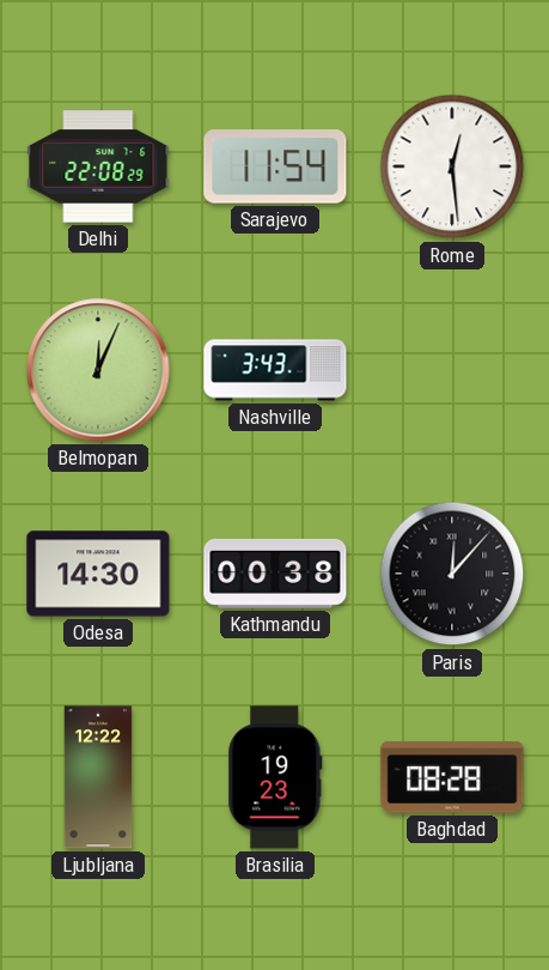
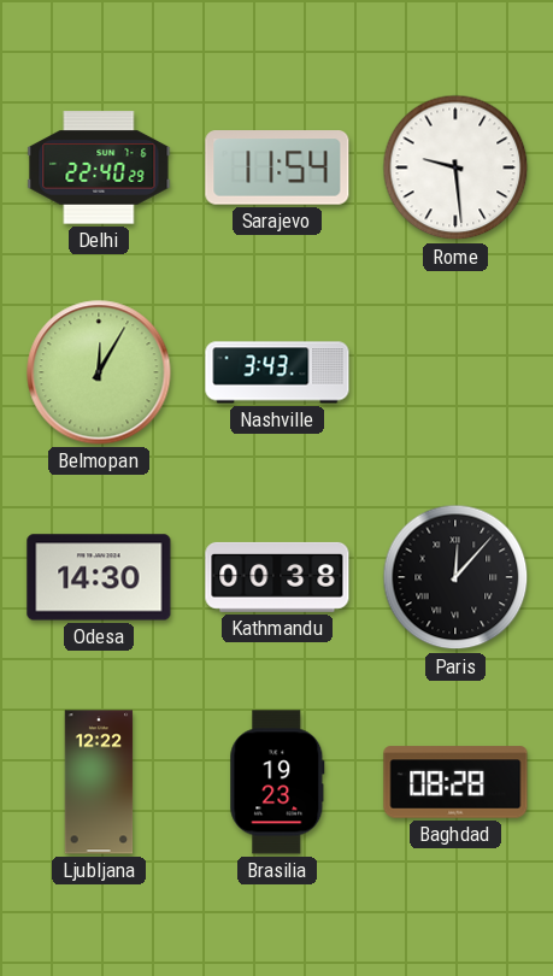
Delhi: 22:08 -> 22:40 (99, 167)
Rome: 12:29 -> 9:29 (455, 167)
Belmopan: 12:04 -> 12:05 (99, 372)
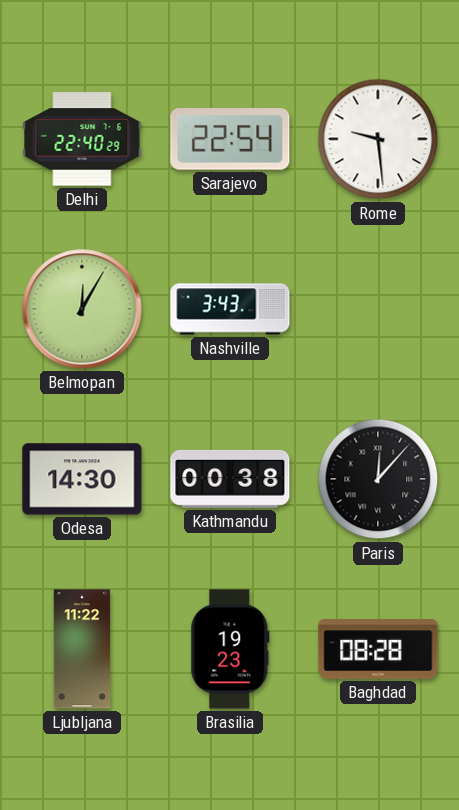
Sarajevo: 11:54 -> 22:54 (230, 139)
Ljubljana: 12:22 -> 11:22 (82, 649)
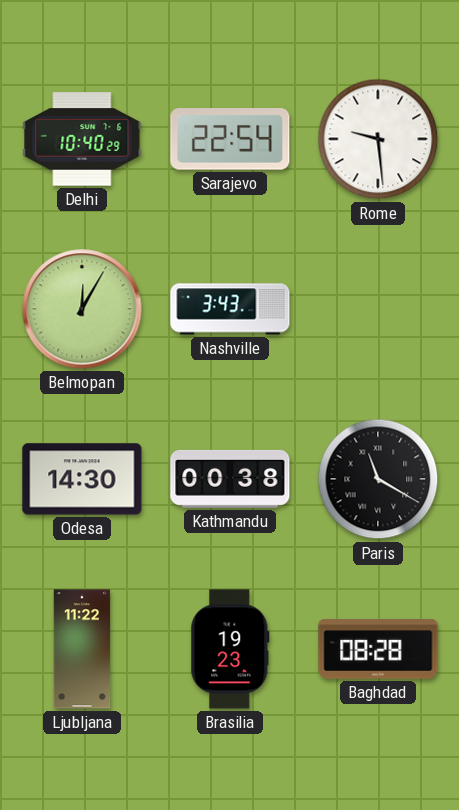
Delhi: 22:40 -> 10:40 (82, 139)
Paris: 12:07 -> 11:20 (378, 479)
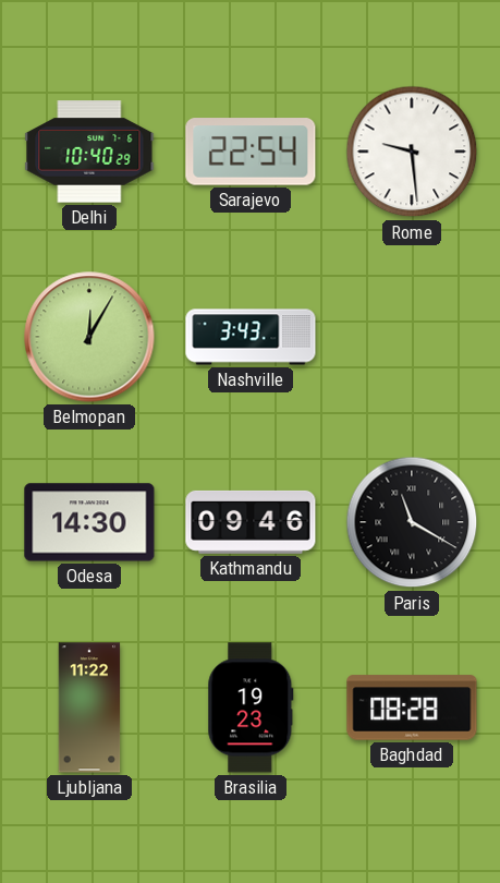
Kathmandu: 00:38 -> 09:46 (251, 522)
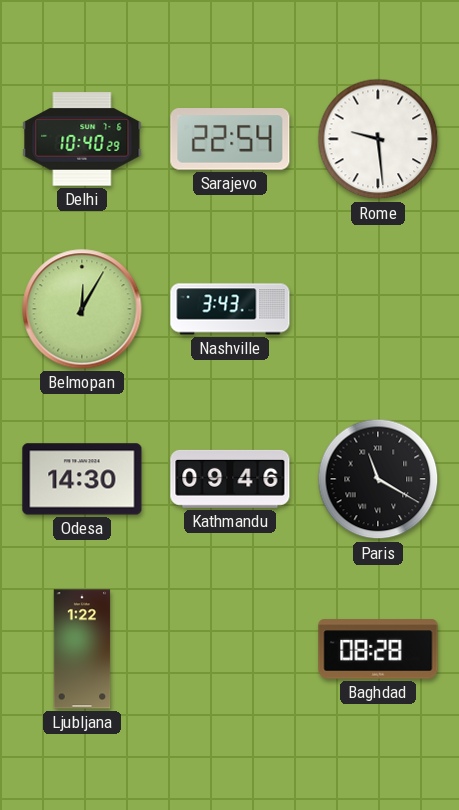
Ljubljana: 11:22 -> 1:22 (82, 649)
Brasilia: 19:23 -> none (251, 707)
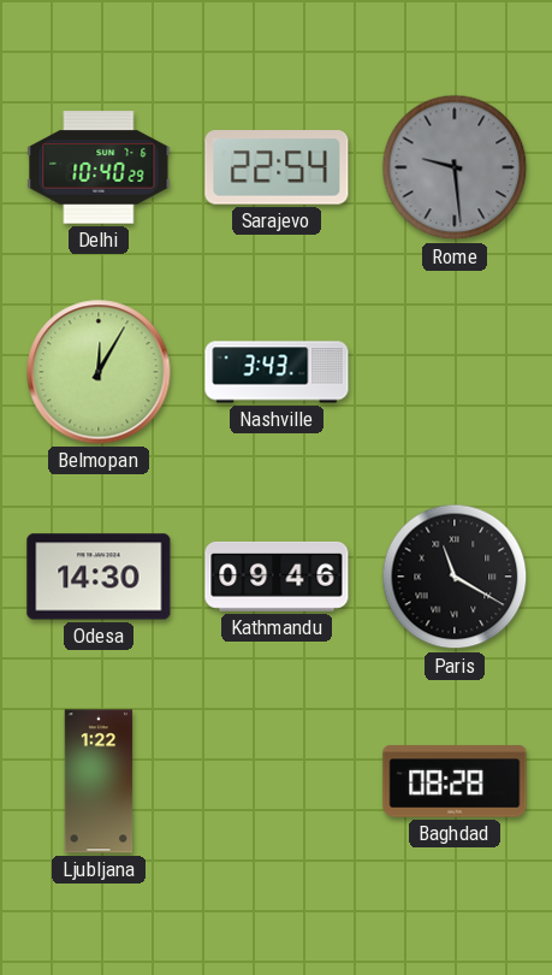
Rome dial: white -> grey (455, 167)
